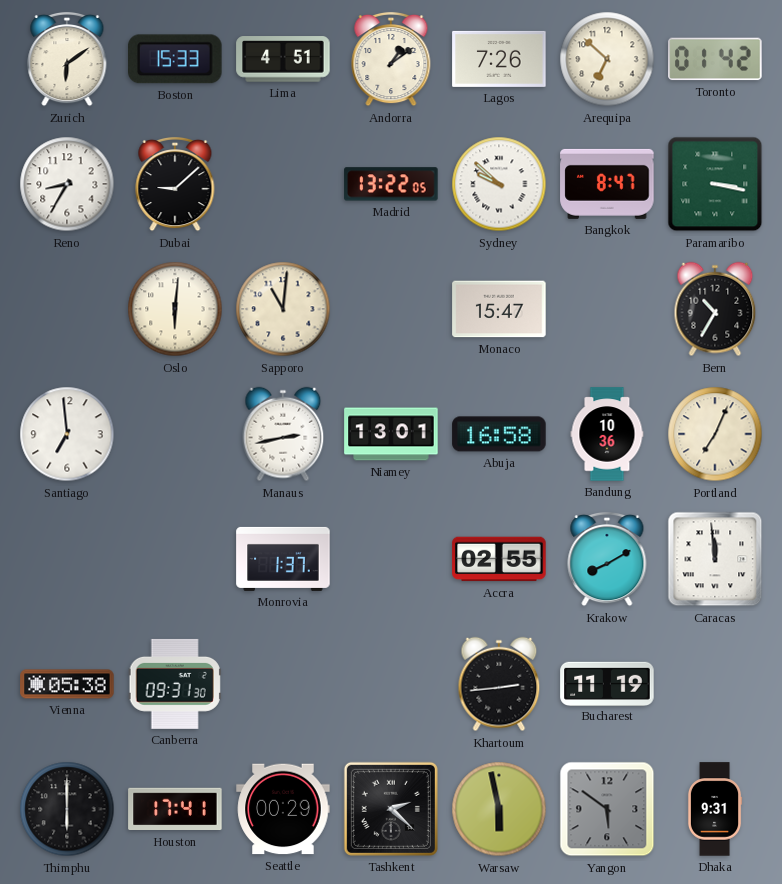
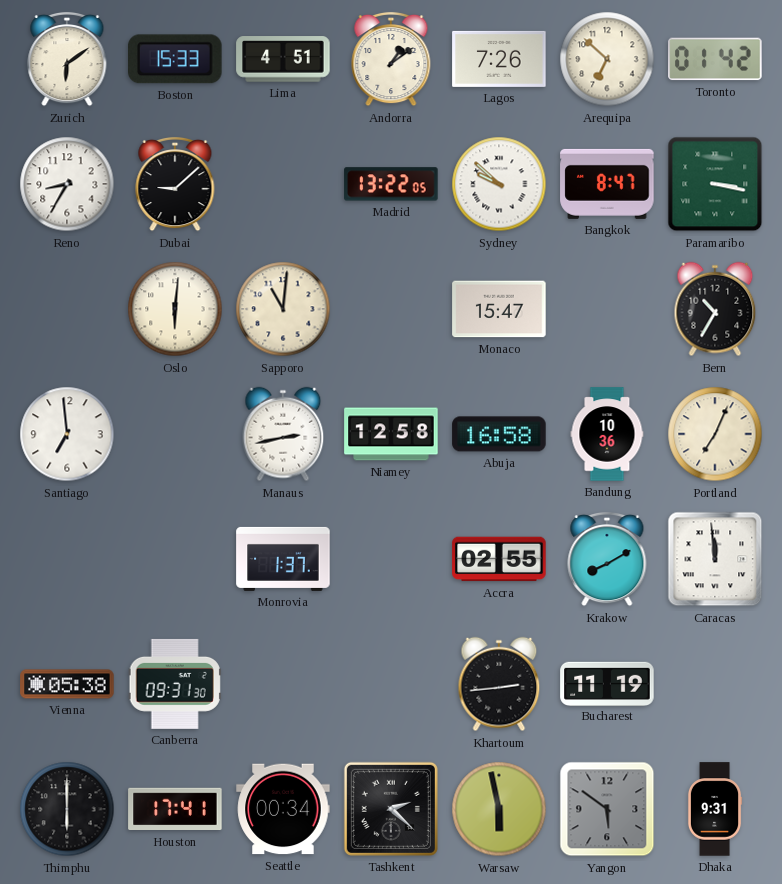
Niamey: 13:01 -> 12:58 (391, 434)
Seattle: 00:29 -> 00:34 (283, 809)
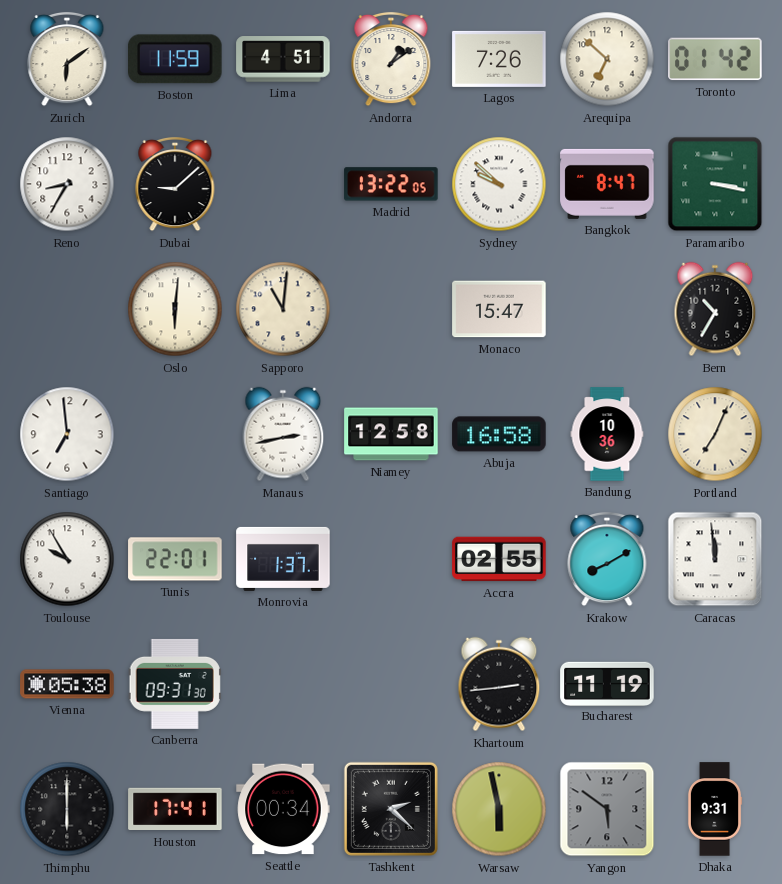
Boston: 15:33 -> 11:59 (176, 59)
Toulouse: none -> 9:55 (67, 559)
Tunis: none -> 22:01 (175, 559)
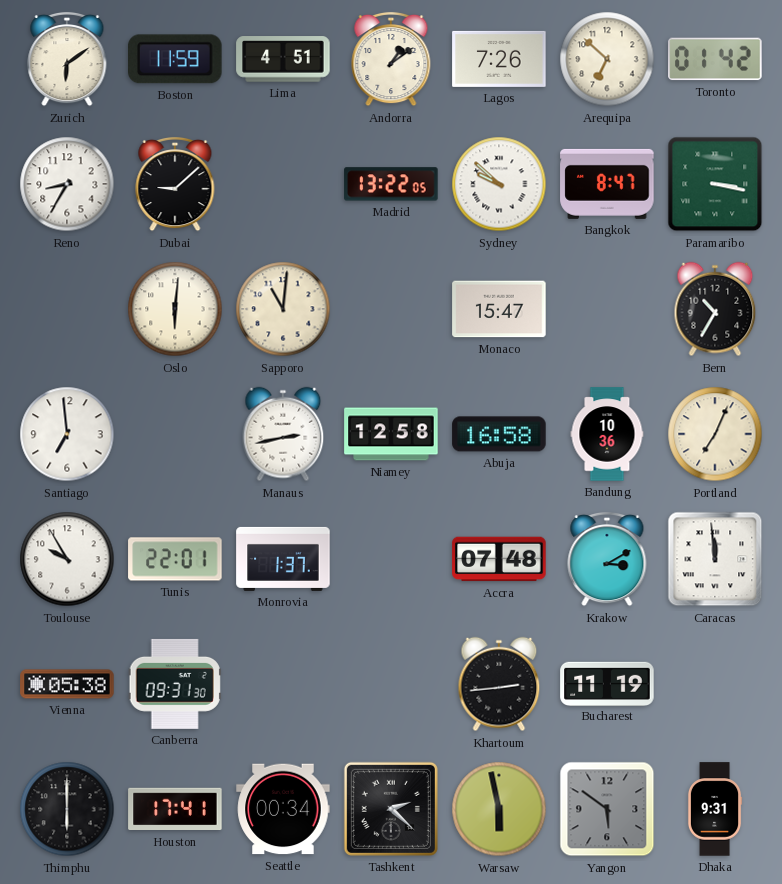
Accra: 02:55 -> 07:48 (499, 559)
Krakow: 8:10 -> 3:10 (607, 559)
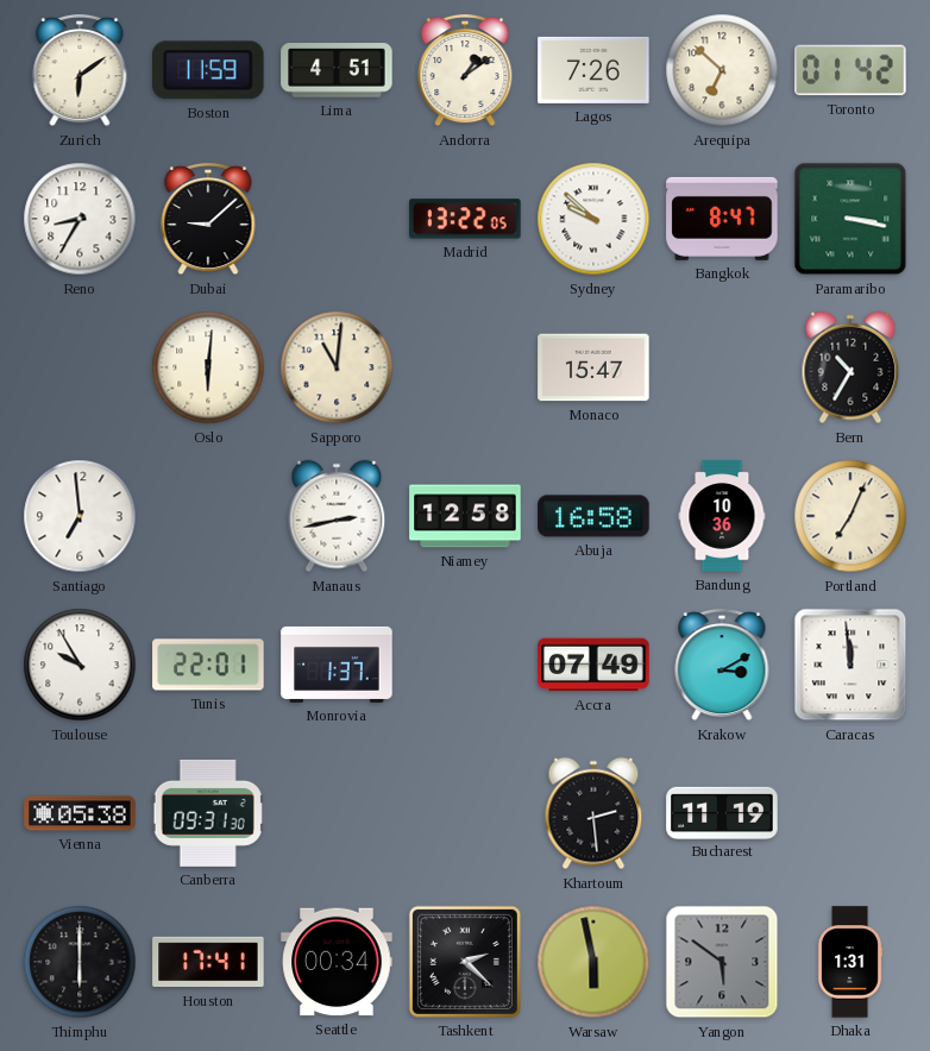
Accra: 07:48 -> 07:49 (593, 665)
Khartoum: 2:44 -> 2:29 (593, 813)
Dhaka: 9:31 -> 1:31 (850, 962)
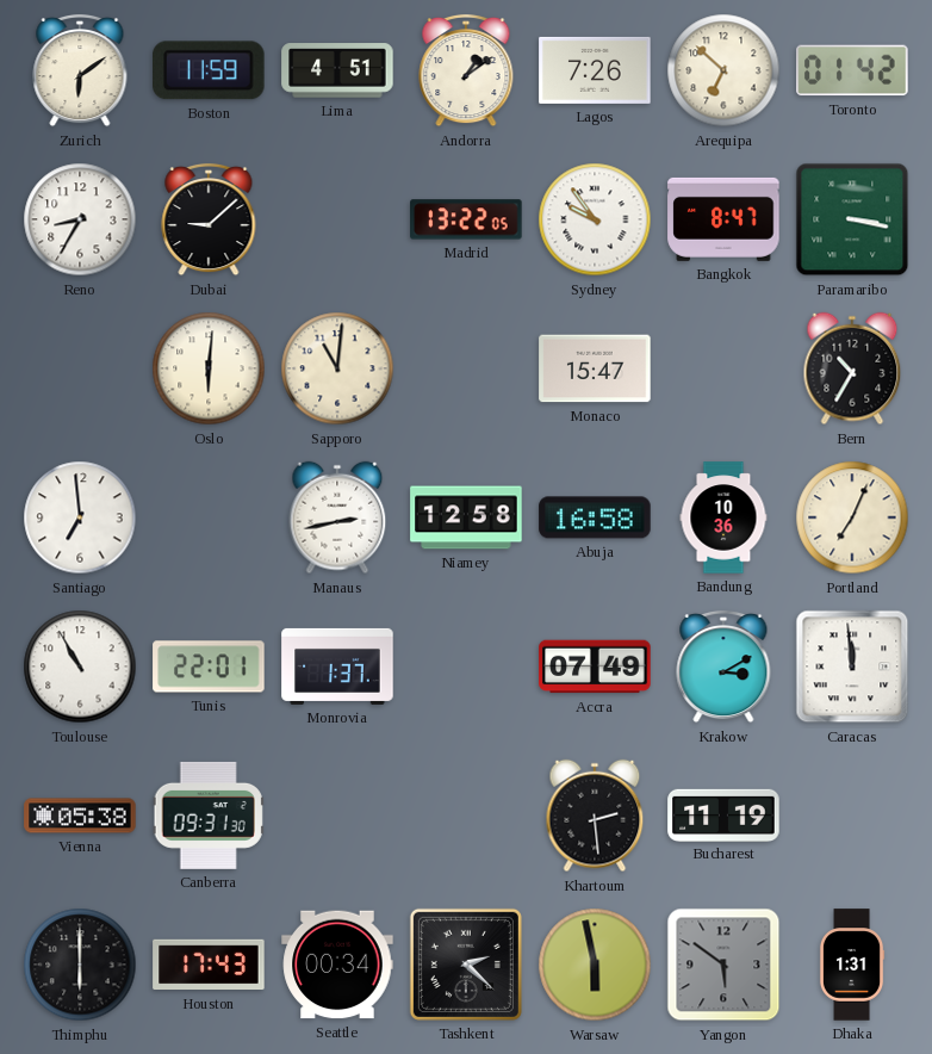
Sydney: 9:52 -> 9:54 (595, 219)
Toulouse: 9:55 -> 10:55 (80, 666)
Houston: 17:41 -> 17:43 (209, 965)
